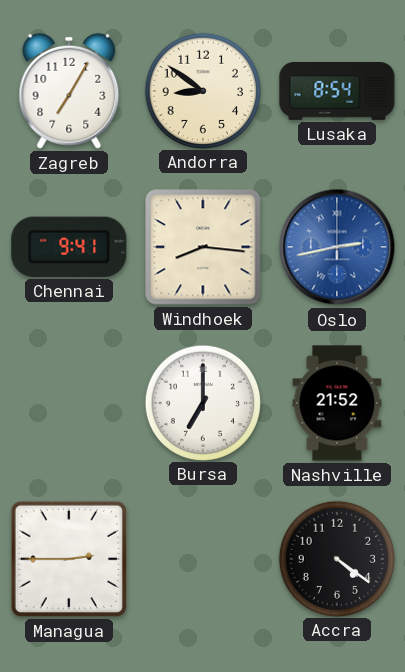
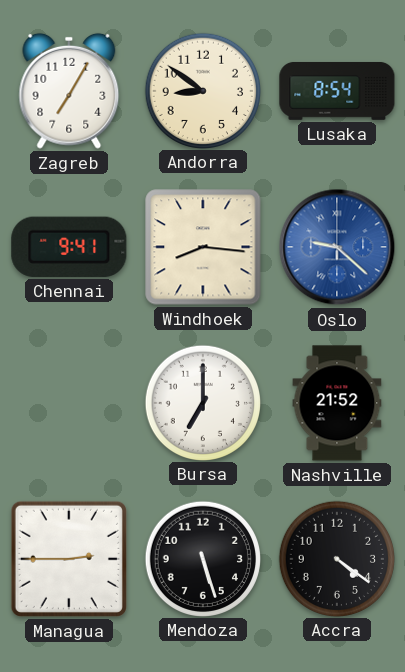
Oslo: 2:43 -> 9:22 (337, 247)
Mendoza: none -> 5:27 (202, 558)
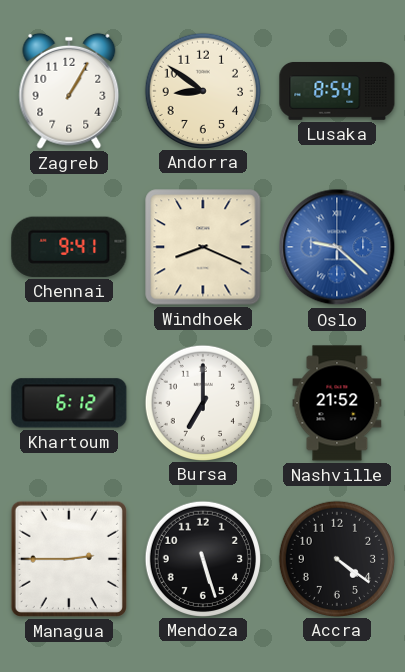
Zagreb: 7:05 -> 1:05 (69, 91)
Windhoek: 8:16 -> 8:19 (203, 247)
Khartoum: none -> 6:12 (69, 403)
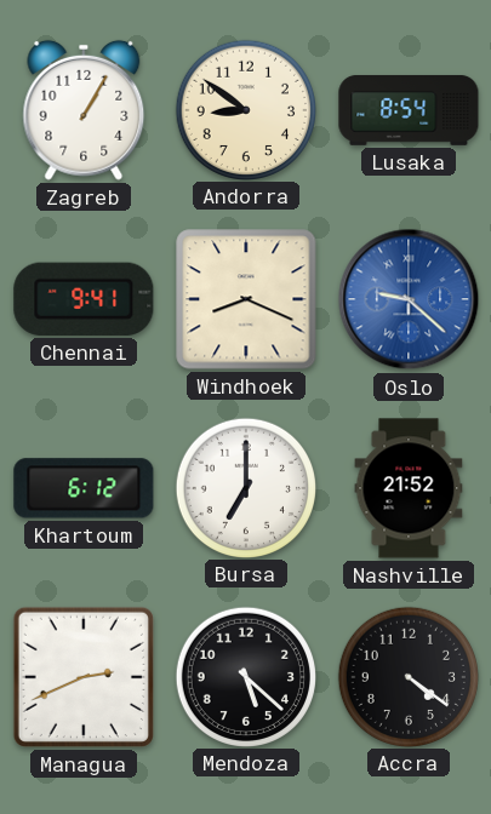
Managua: 2:45 -> 2:41 (84, 677)
Mendoza: 5:27 -> 5:22 (245, 676)
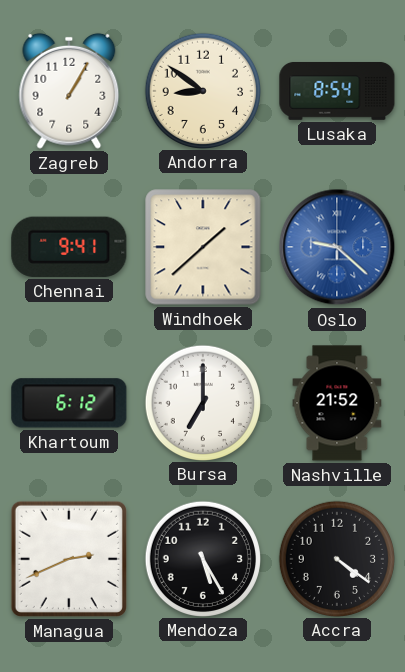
Windhoek: 8:19 -> 1:38 (203, 247)
Mendoza: 5:22 -> 5:25 (202, 558)
